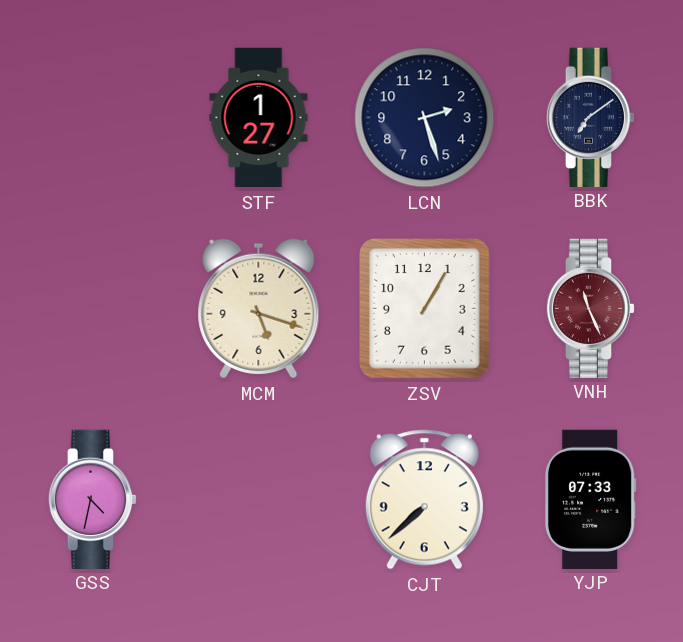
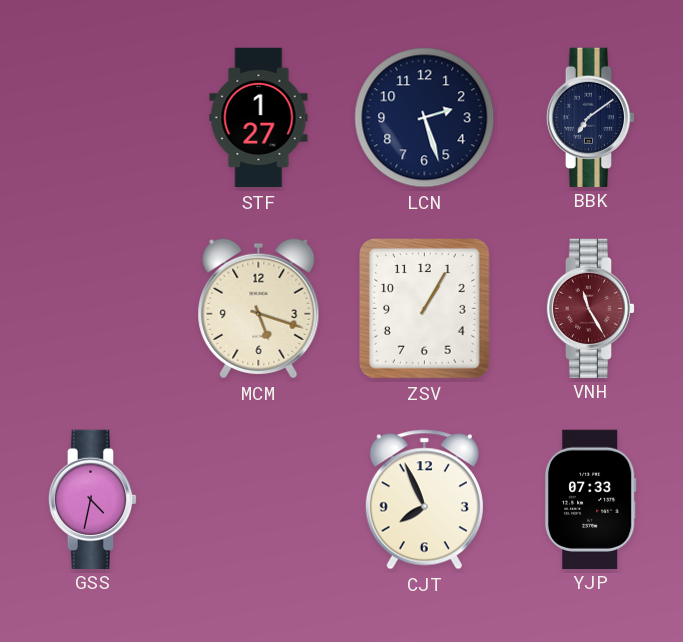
VNH: 11:26 -> 11:25 (591, 308)
CJT: 7:38 -> 7:56 (424, 500)
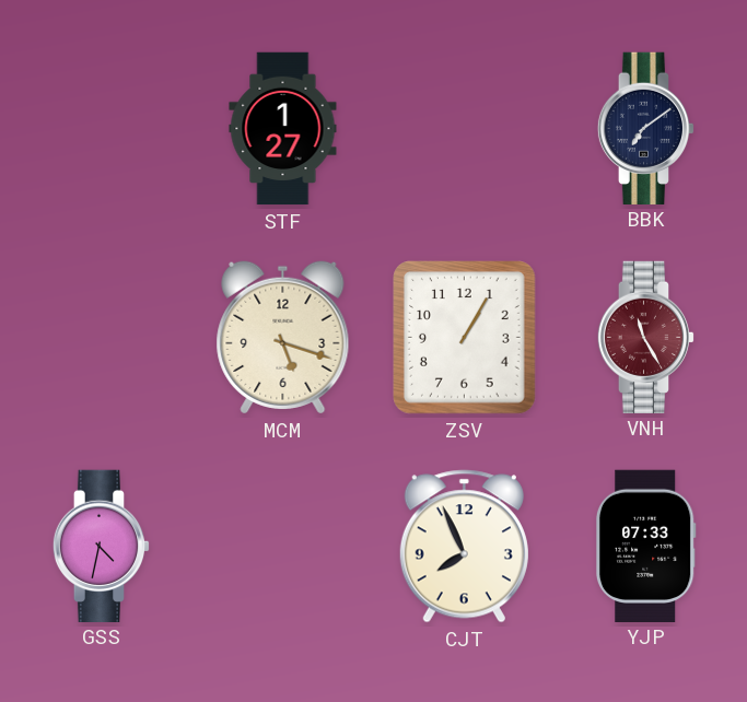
LCN: 2:27 -> none (425, 118)
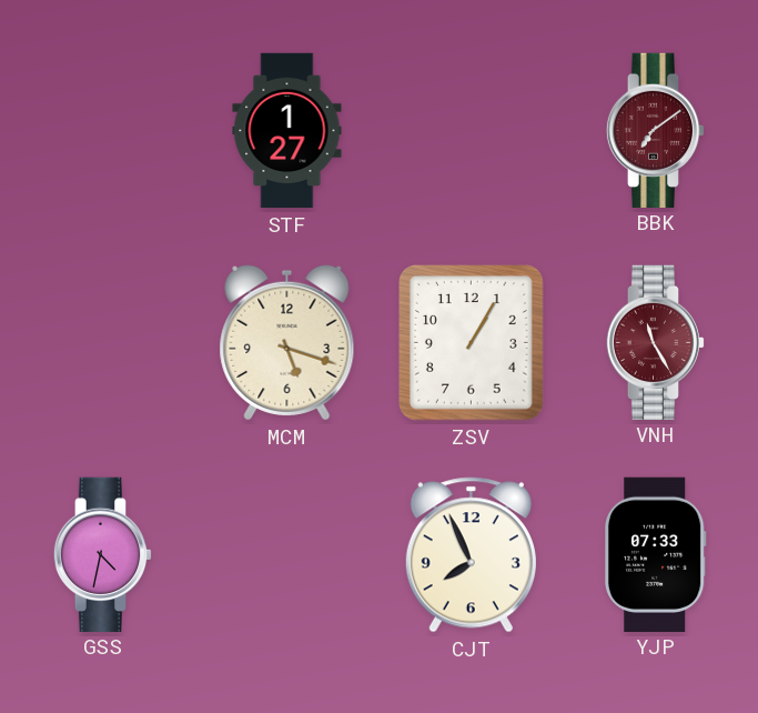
BBK dial: navy -> burgundy (656, 130)
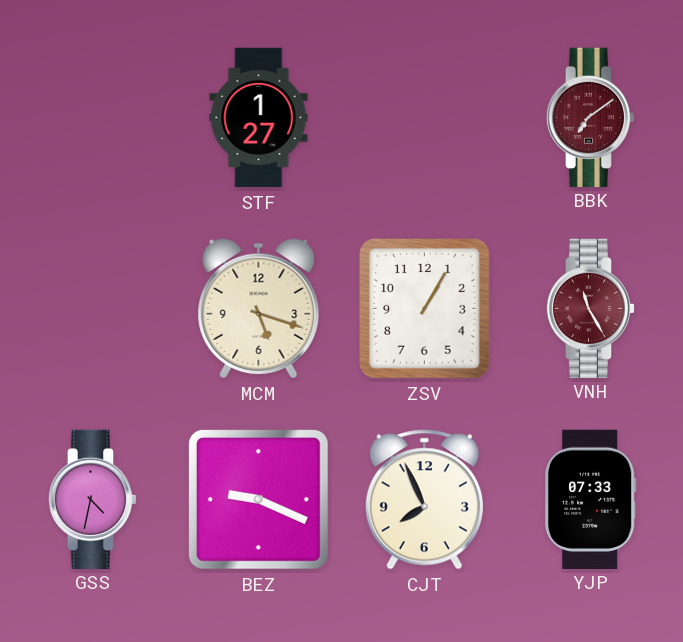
BEZ: none -> 9:19 (258, 499)
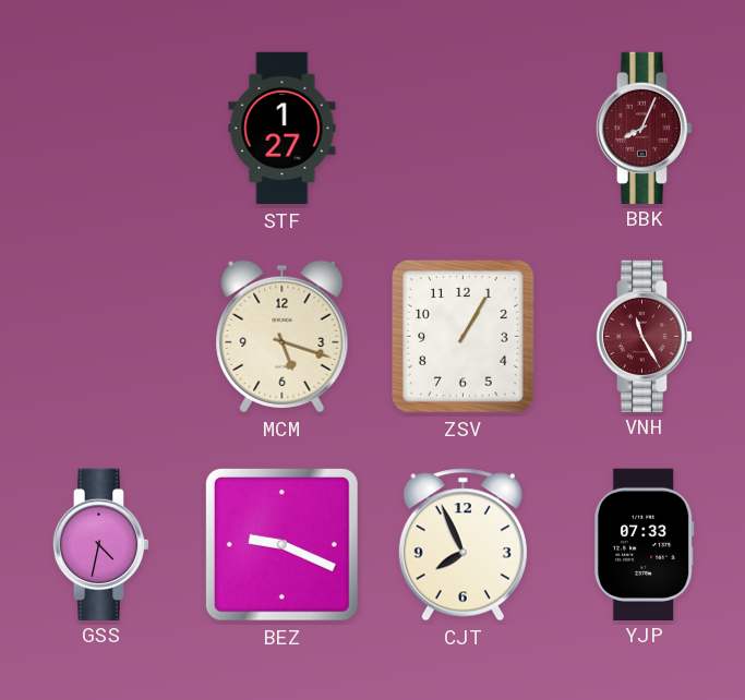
BBK: 7:09 -> 8:04 (645, 128)
